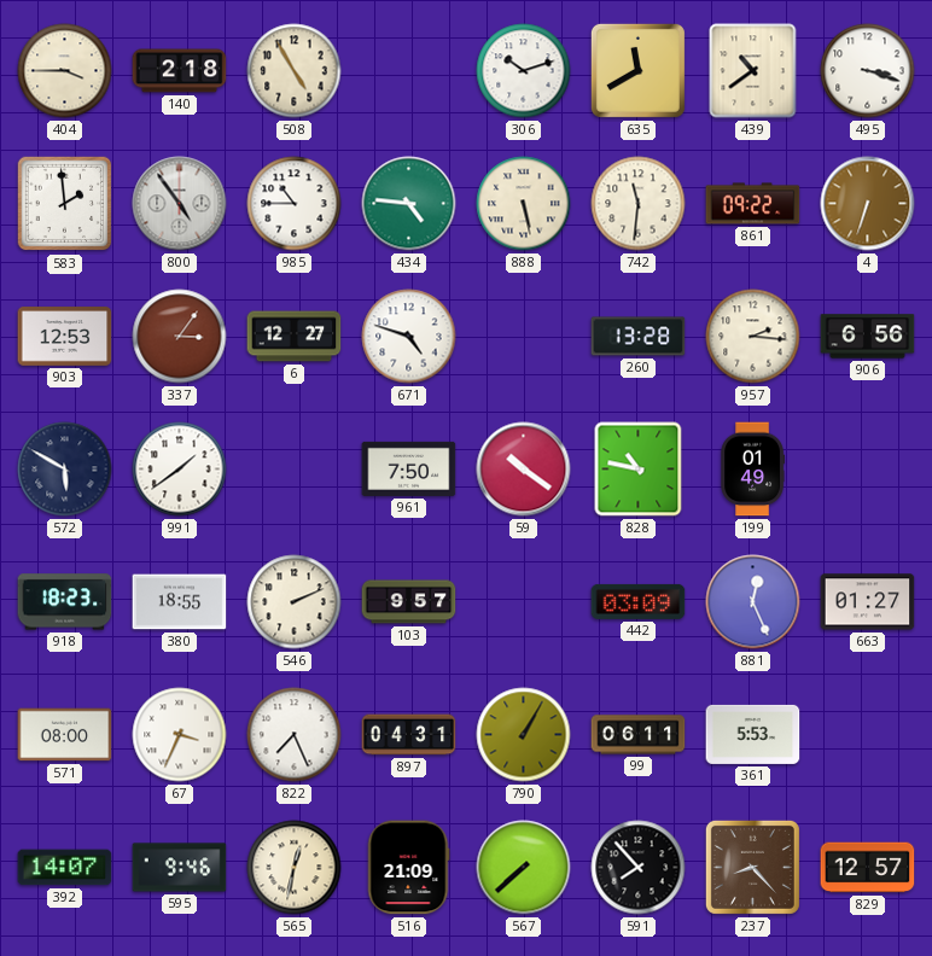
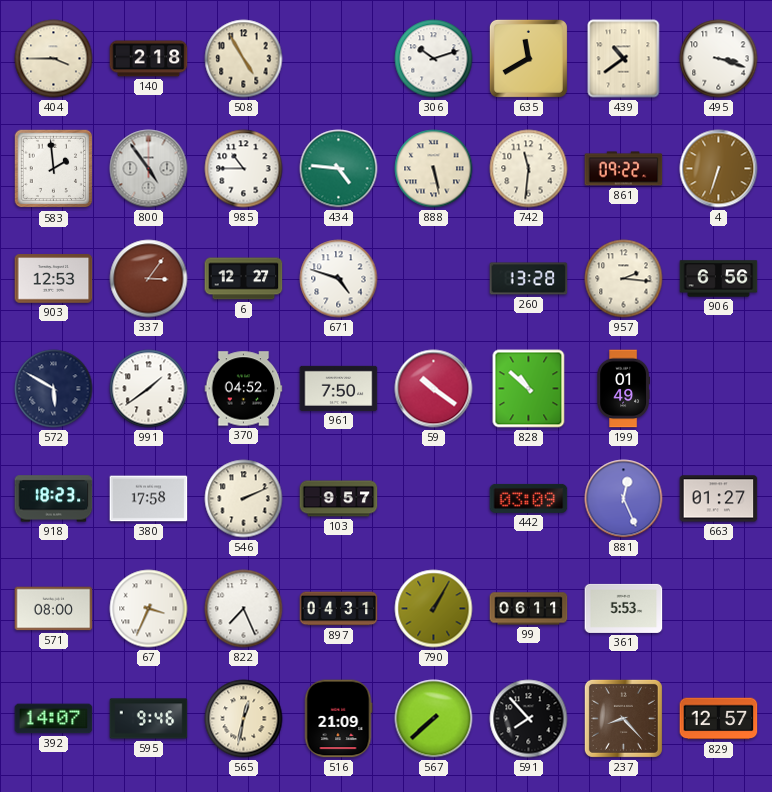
370: none -> 04:52 (244, 389)
828: 10:47 -> 10:52 (529, 389)
380: 18:55 -> 17:58 (149, 499)
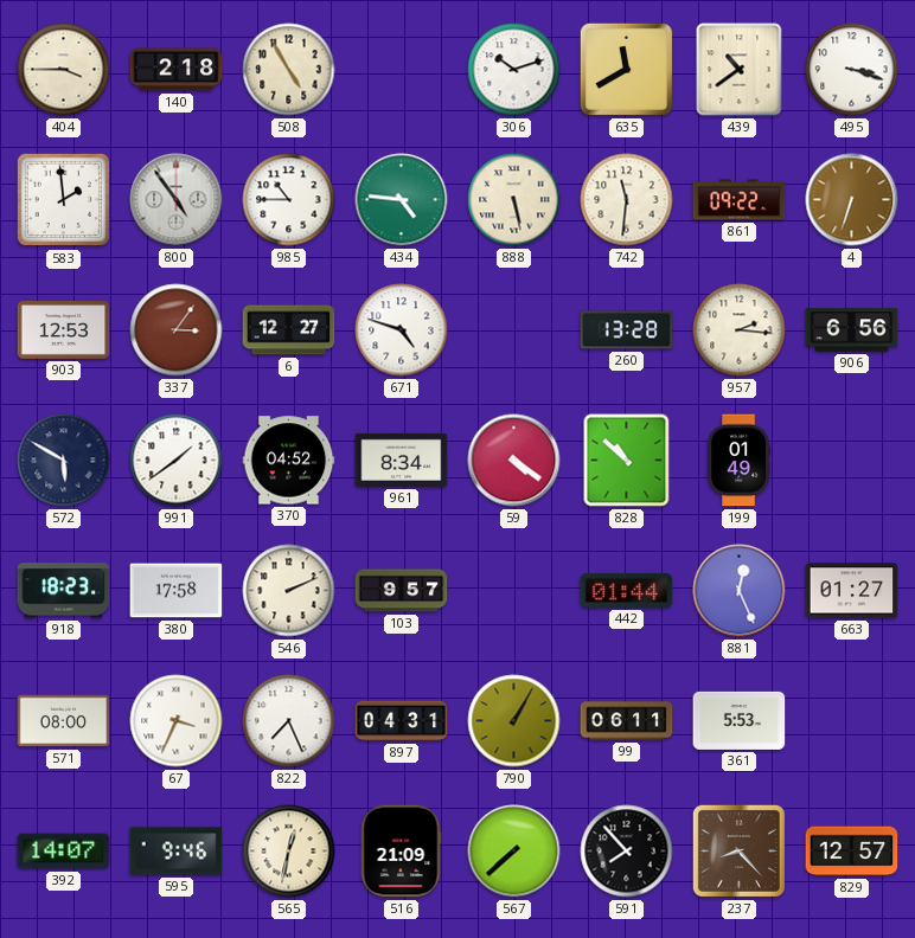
961: 7:50 -> 8:34 (402, 460)
59: 10:21 -> 4:21 (514, 461)
442: 03:09 -> 01:44 (627, 590)
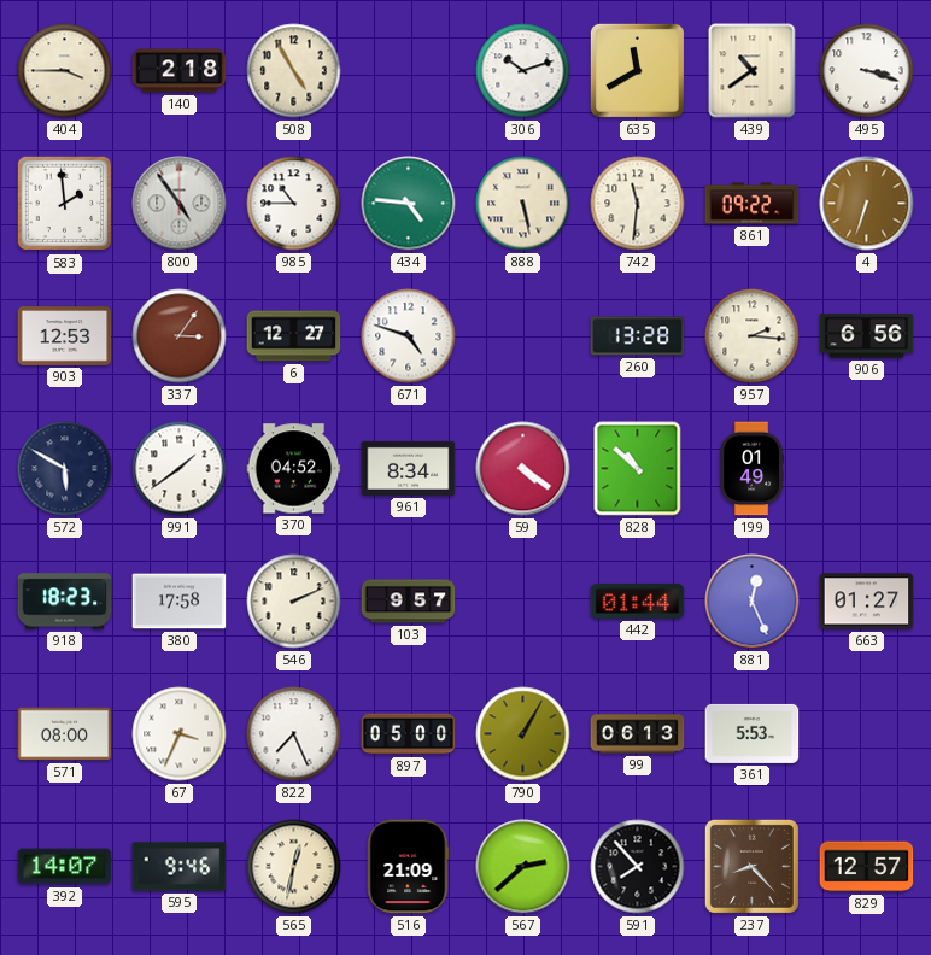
897: 04:31 -> 05:00 (409, 734)
99: 06:11 -> 06:13 (638, 734)
567: 7:38 -> 2:38 (523, 867)
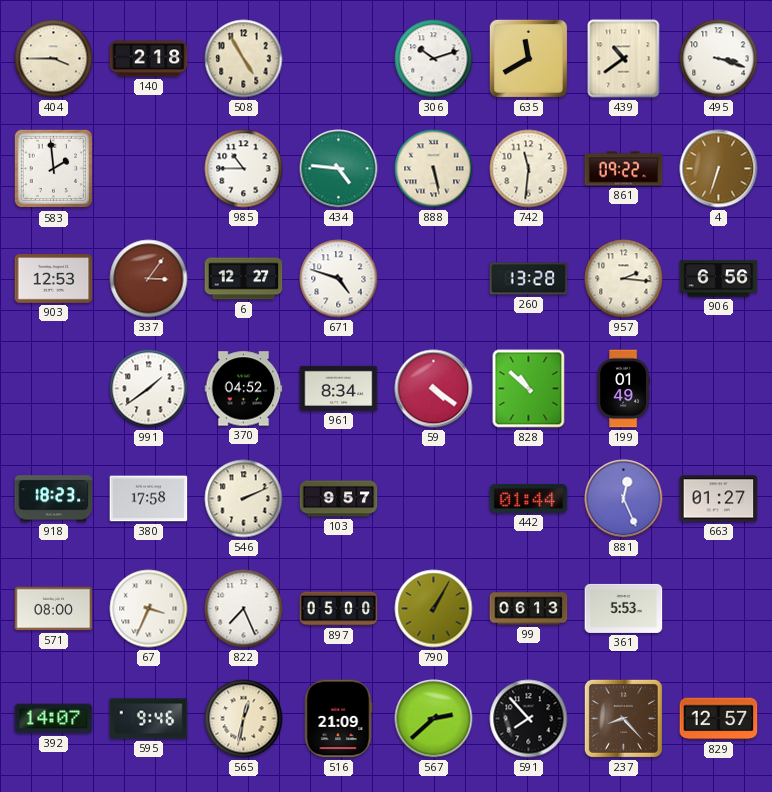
800: 4:54 -> none (180, 204)
572: 5:50 -> none (65, 469)
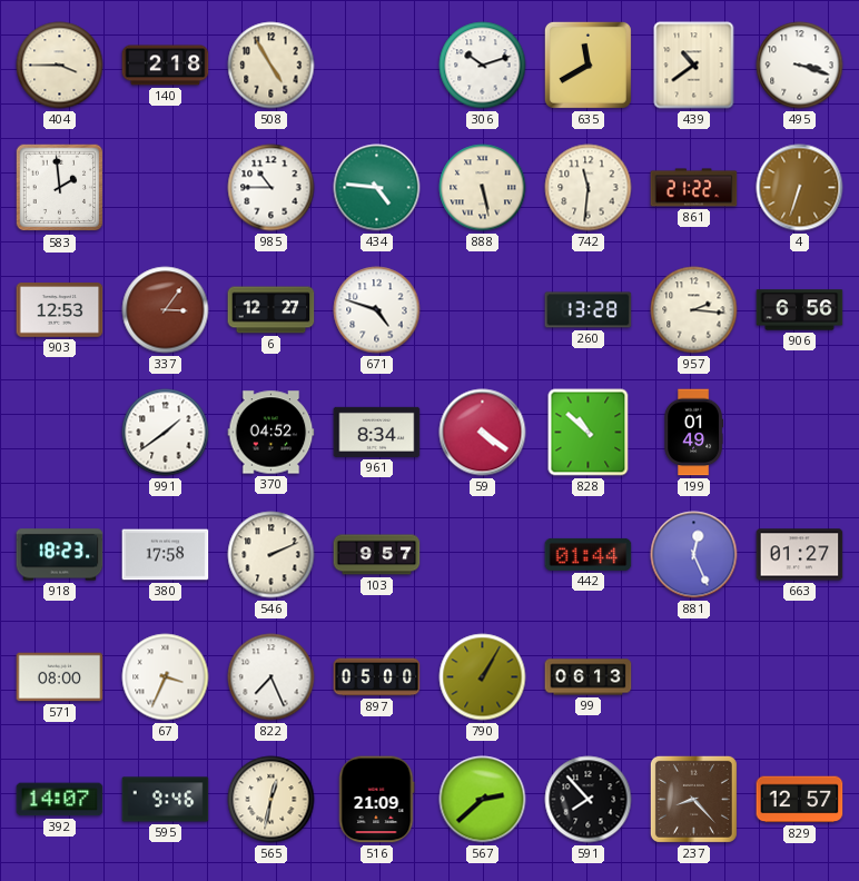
861: 09:22 -> 21:22 (694, 188)
361: 5:53 -> none (624, 608)
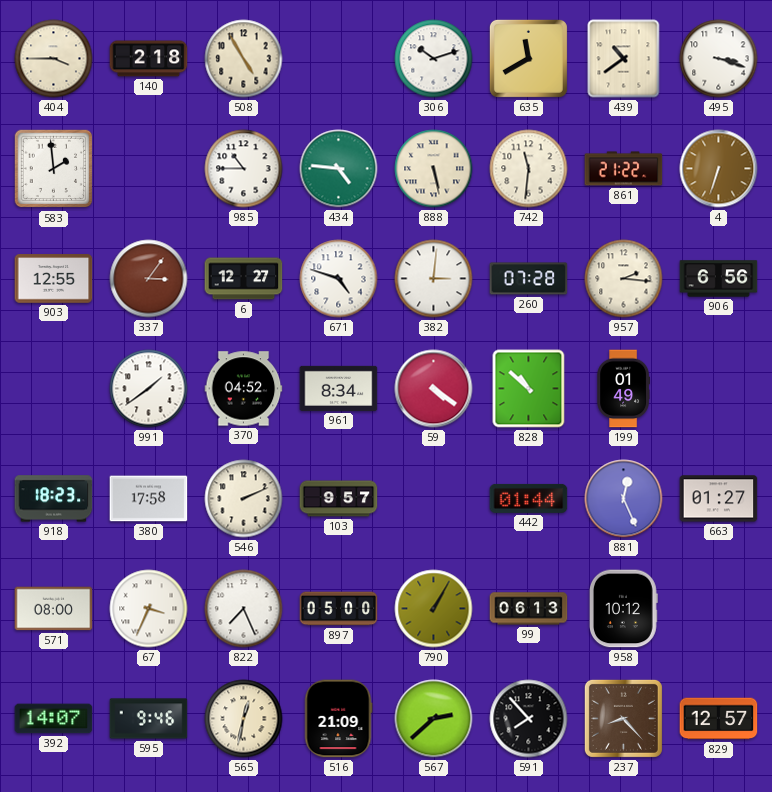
903: 12:53 -> 12:55 (54, 279)
382: none -> 3:01 (434, 279)
260: 13:28 -> 07:28 (529, 279)
958: none -> 10:12 (623, 609)
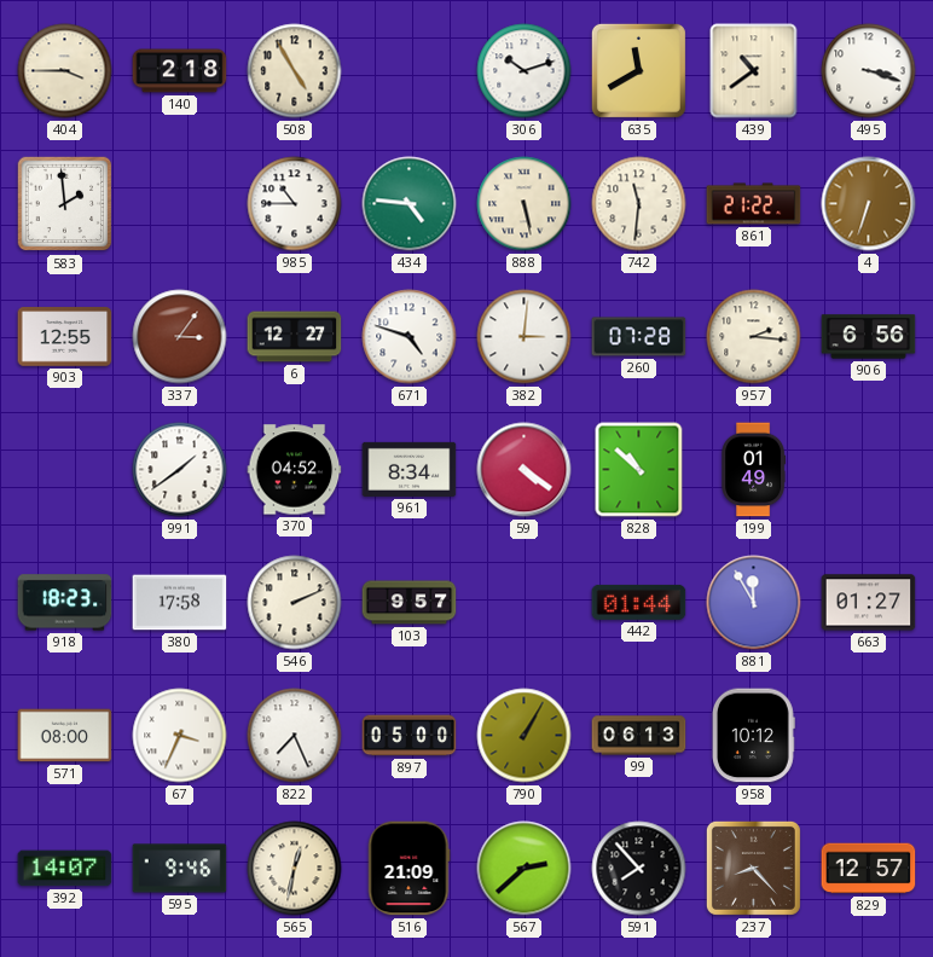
881: 12:26 -> 11:55 (754, 603)
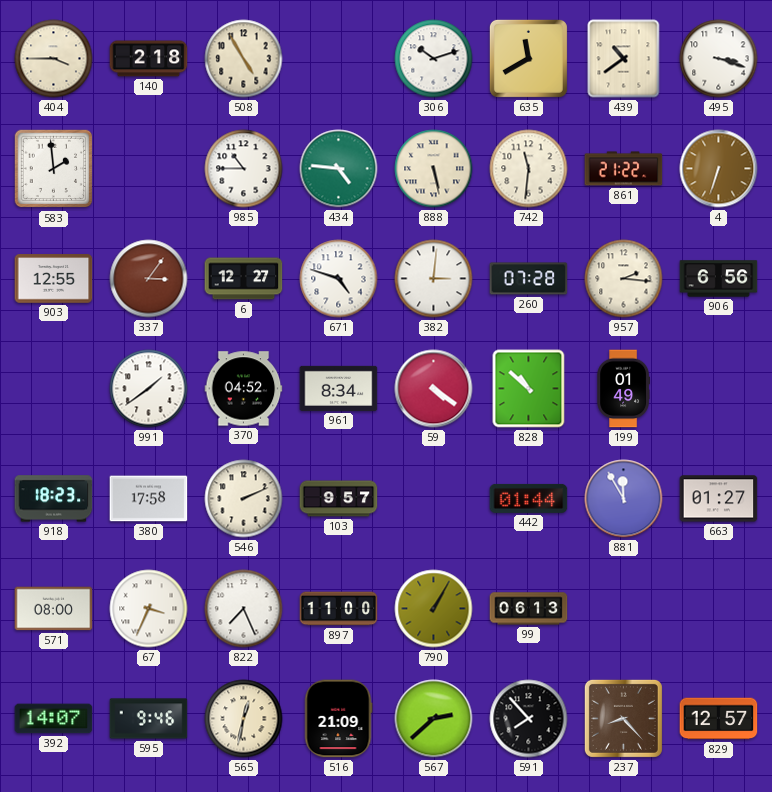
897: 05:00 -> 11:00 (339, 609)
958: 10:12 -> none (753, 736)
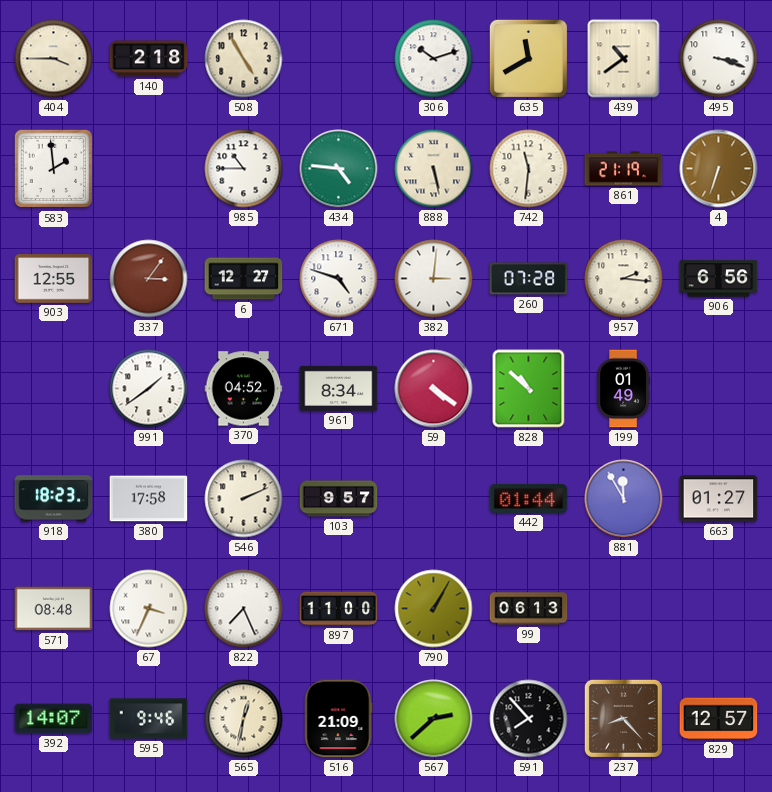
861: 21:22 -> 21:19 (624, 169)
571: 08:00 -> 08:48 (54, 609)
